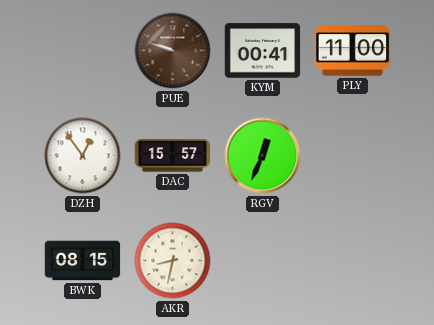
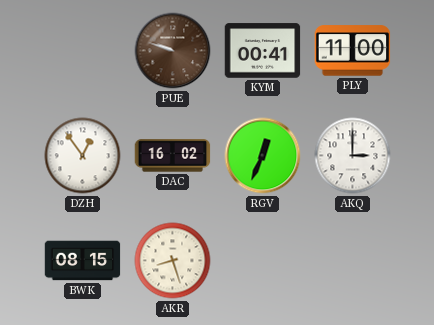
DAC: 15:57 -> 16:02 (173, 156)
AKQ: none -> 3:00 (353, 156)
AKR: 8:32 -> 8:27 (173, 261)
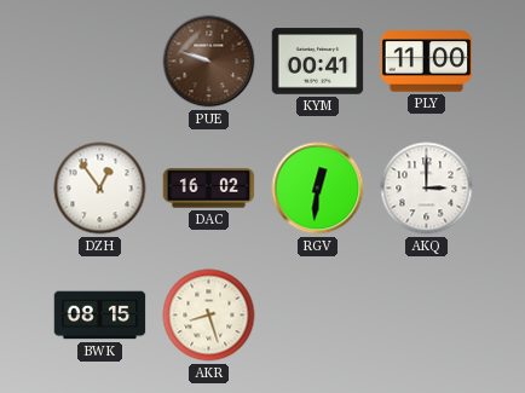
RGV: 12:34 -> 12:31 (318, 189)
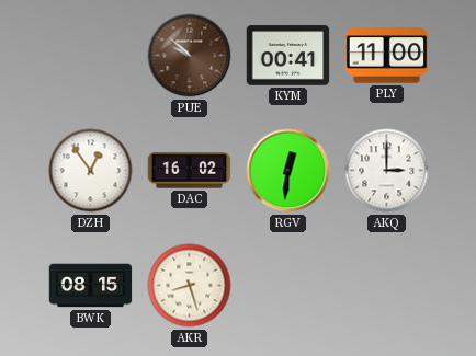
PUE: 9:48 -> 9:52 (190, 56)
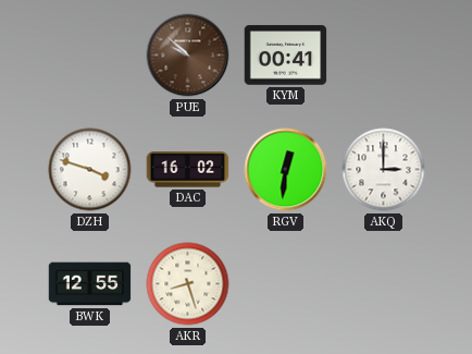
PLY: 11:00 -> none (387, 56)
DZH: 12:54 -> 3:48 (90, 170)
BWK: 08:15 -> 12:55 (90, 284)
